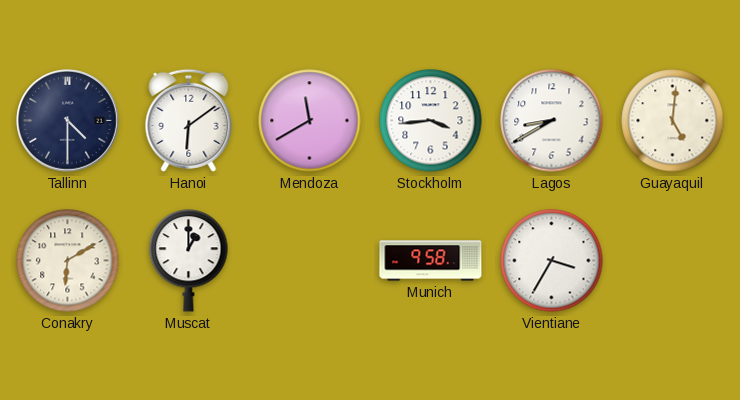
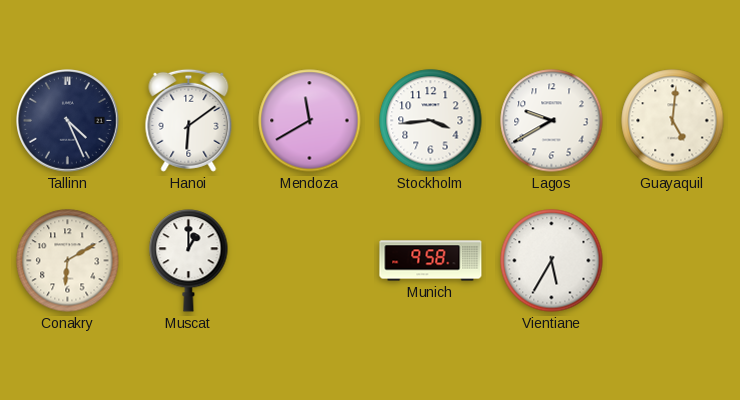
Tallinn: 4:30 -> 4:26 (68, 121)
Lagos: 8:40 -> 9:40 (552, 121)
Vientiane: 3:35 -> 5:35 (552, 261)
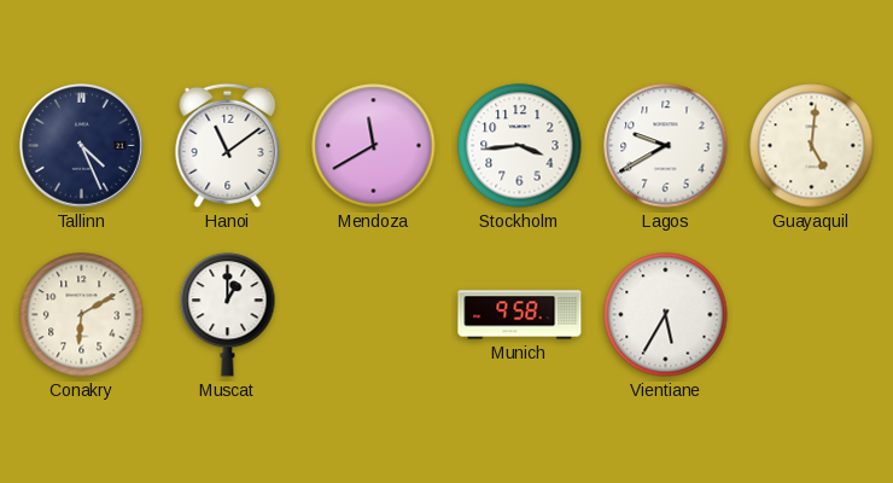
Hanoi: 6:09 -> 11:09 (228, 145)
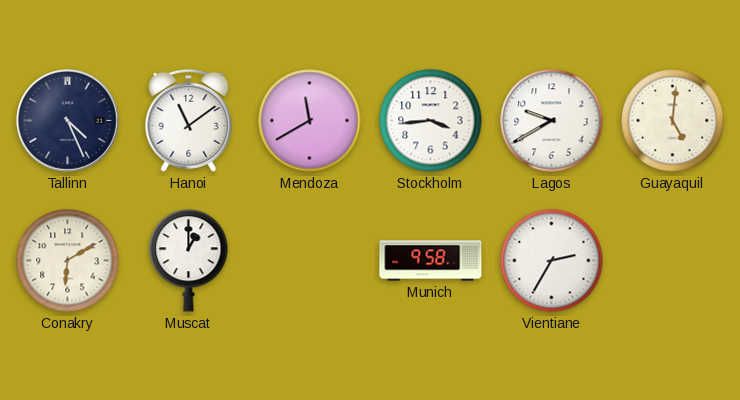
Vientiane: 5:35 -> 2:35 (552, 261)
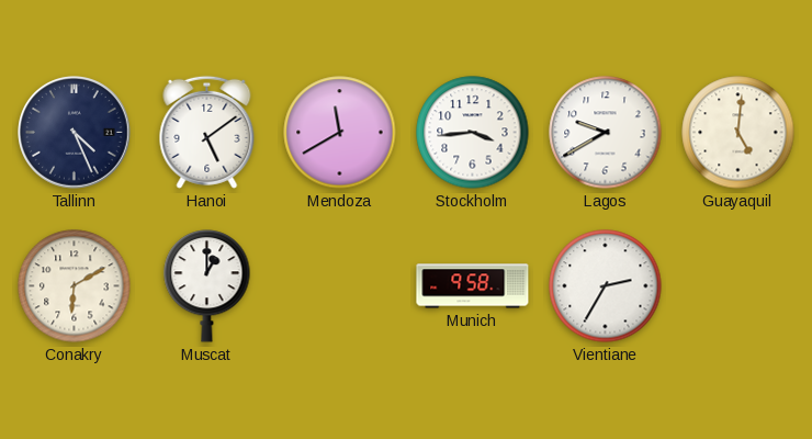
Hanoi: 11:09 -> 5:09 (207, 132)
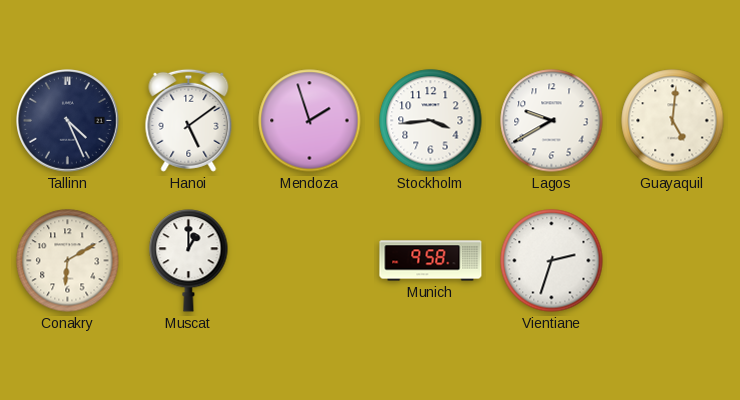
Mendoza: 11:40 -> 1:57 (310, 121)
Vientiane: 2:35 -> 2:33 (552, 261)
